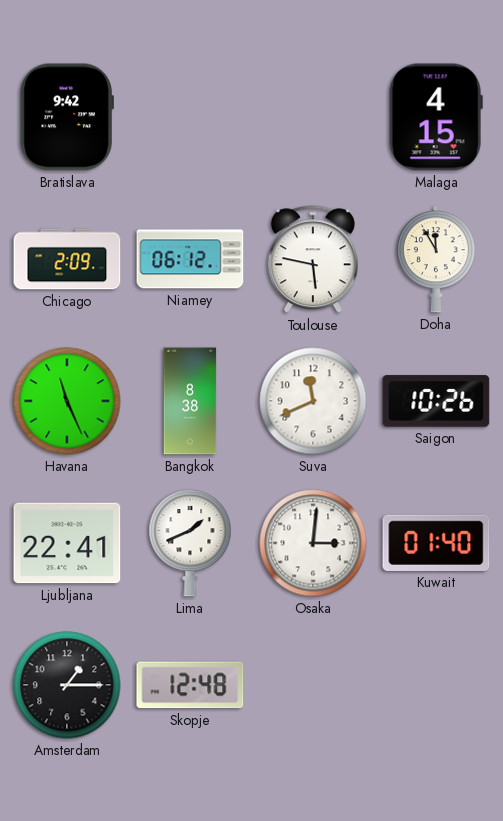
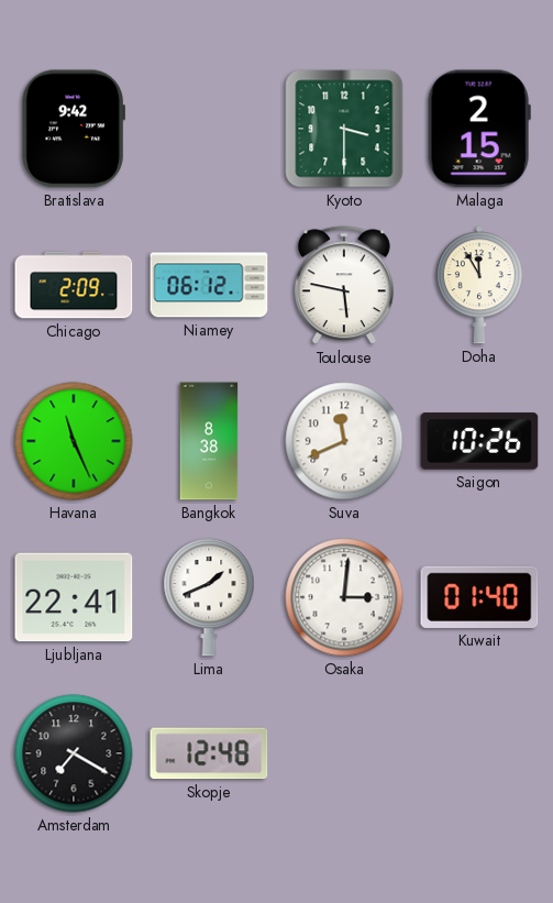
Kyoto: none -> 3:30 (344, 129)
Malaga: 4:15 -> 2:15 (479, 129)
Amsterdam: 1:15 -> 7:20 (74, 753)
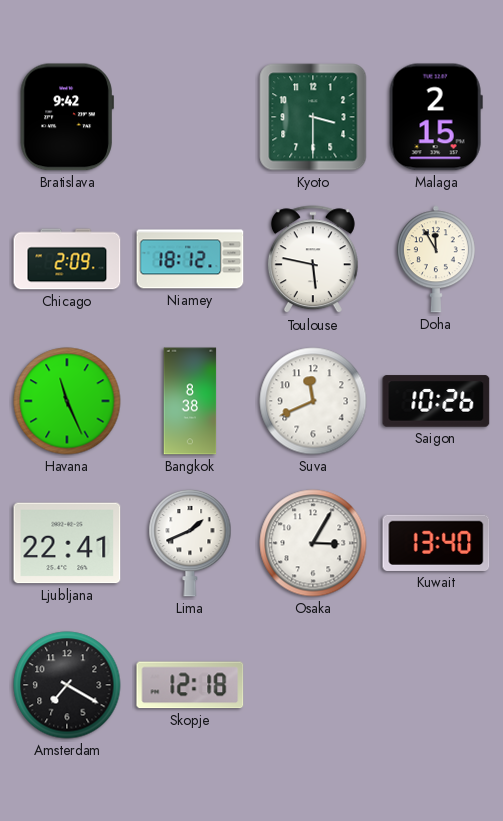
Niamey: 06:12 -> 18:12 (190, 259)
Osaka: 3:01 -> 3:05 (313, 543)
Kuwait: 01:40 -> 13:40 (436, 543)
Skopje: 12:48 -> 12:18 (190, 685)
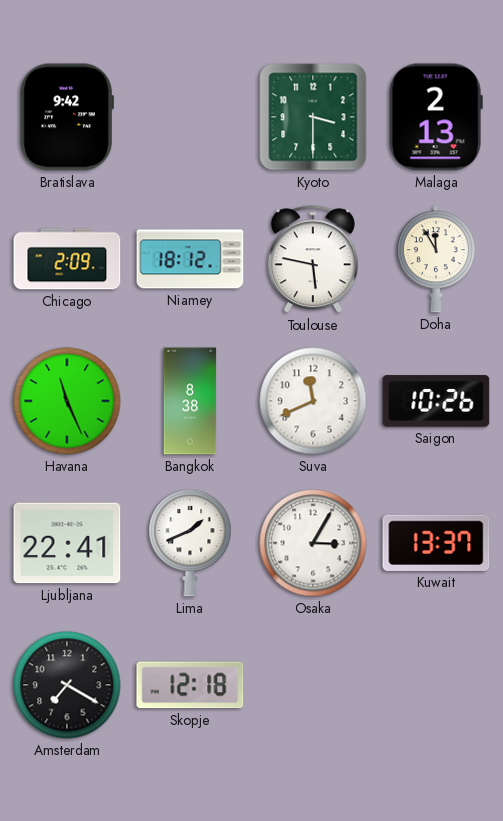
Malaga: 2:15 -> 2:13 (436, 117)
Kuwait: 13:40 -> 13:37 (436, 543)
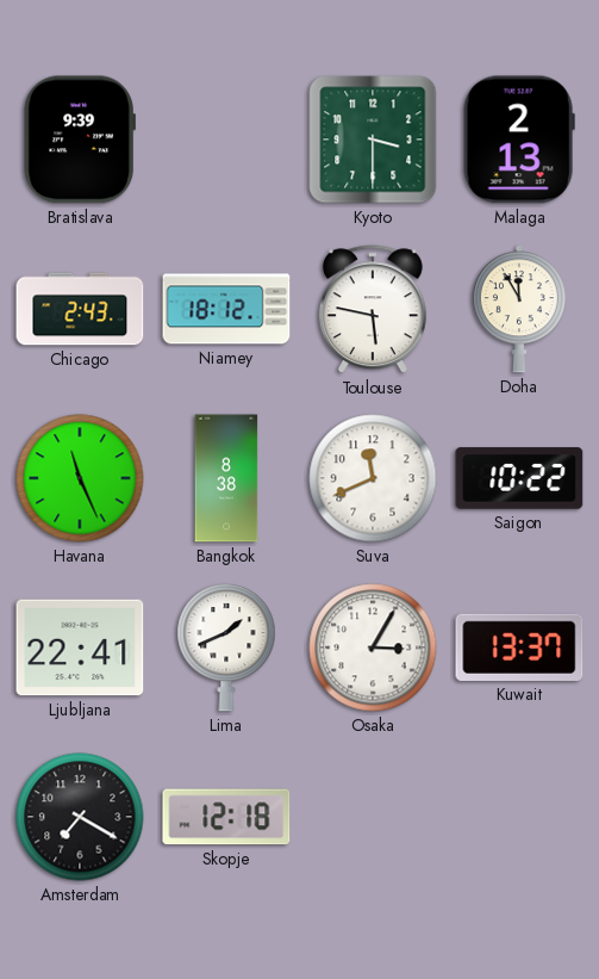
Bratislava: 9:42 -> 9:39 (80, 140)
Chicago: 2:09 -> 2:43 (80, 309)
Saigon: 10:26 -> 10:22 (519, 478)
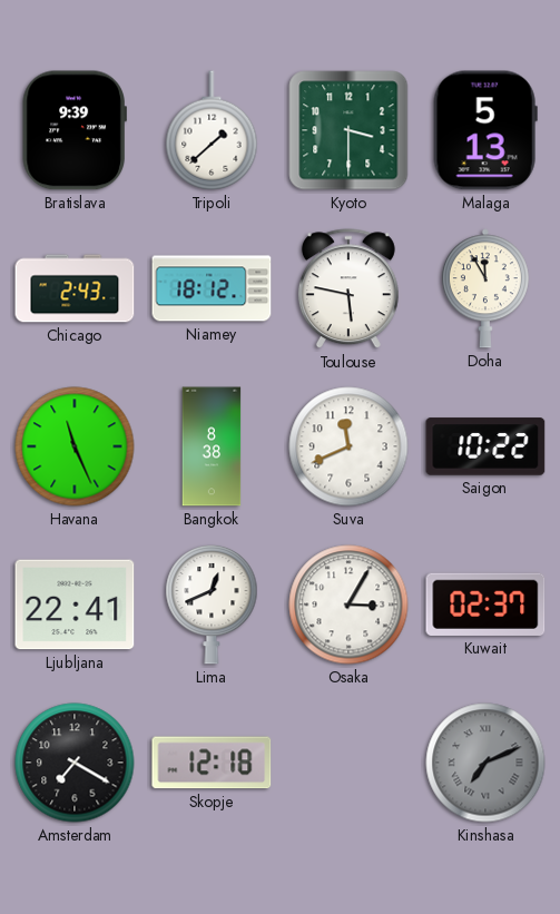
Tripoli: none -> 1:38 (212, 130)
Malaga: 2:13 -> 5:13 (485, 130)
Lima: 1:41 -> 12:41 (212, 605)
Kuwait: 13:37 -> 02:37 (485, 605)
Kinshasa: none -> 7:11 (485, 763)
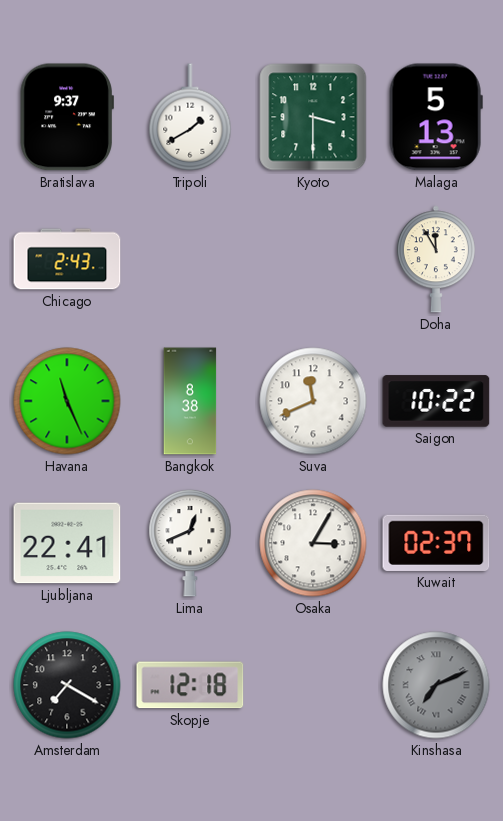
Bratislava: 9:39 -> 9:37 (67, 117)
Tripoli: 1:38 -> 1:40 (190, 117)
Niamey: 18:12 -> none (212, 288)
Toulouse: 5:47 -> none (348, 289)
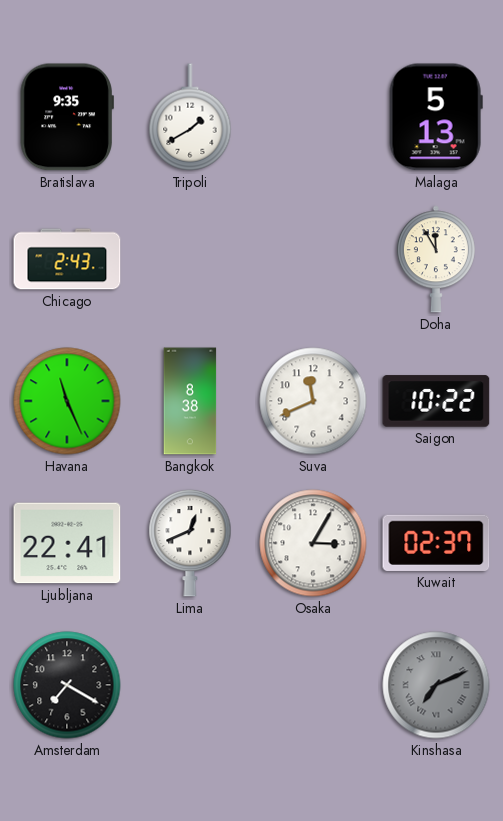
Bratislava: 9:37 -> 9:35 (67, 117)
Kyoto: 3:30 -> none (313, 117)
Skopje: 12:18 -> none (190, 685)
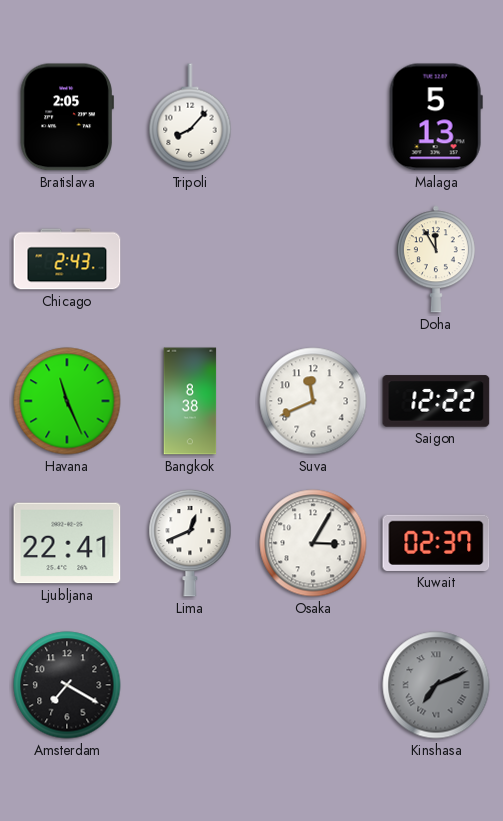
Bratislava: 9:35 -> 2:05 (67, 117)
Tripoli: 1:40 -> 8:07 (190, 117)
Saigon: 10:22 -> 12:22 (436, 401)
